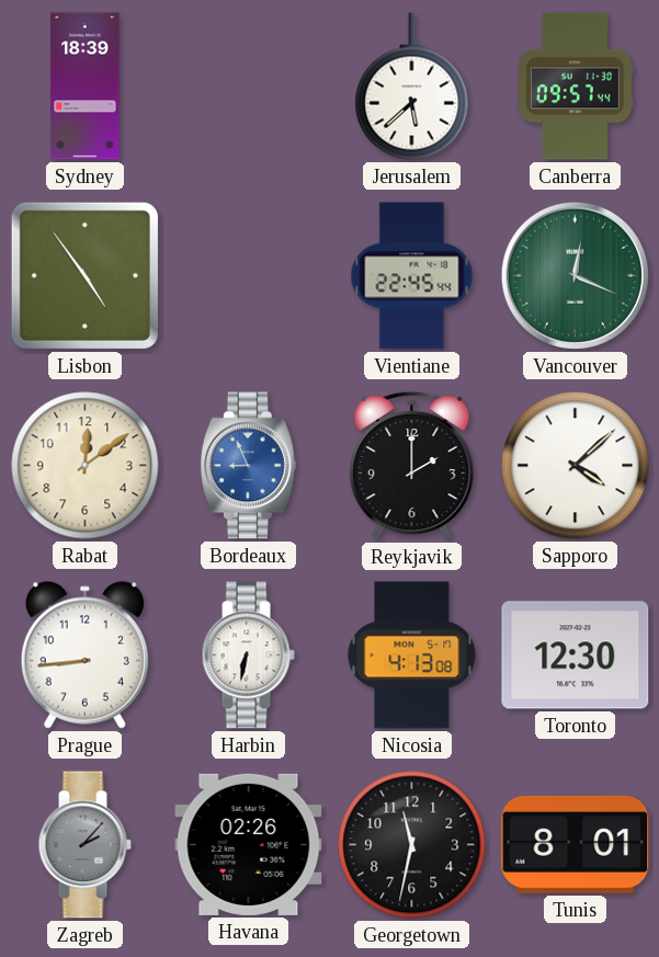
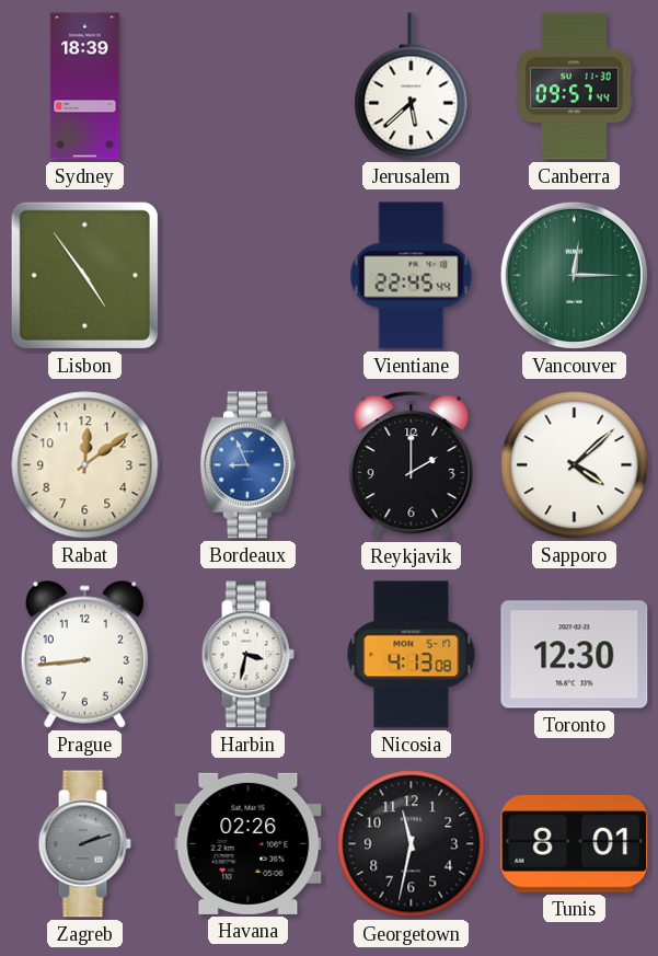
Vancouver: 12:19 -> 12:15 (574, 275)
Harbin: 6:32 -> 3:32 (247, 655)
Zagreb: 2:07 -> 2:12 (84, 844)
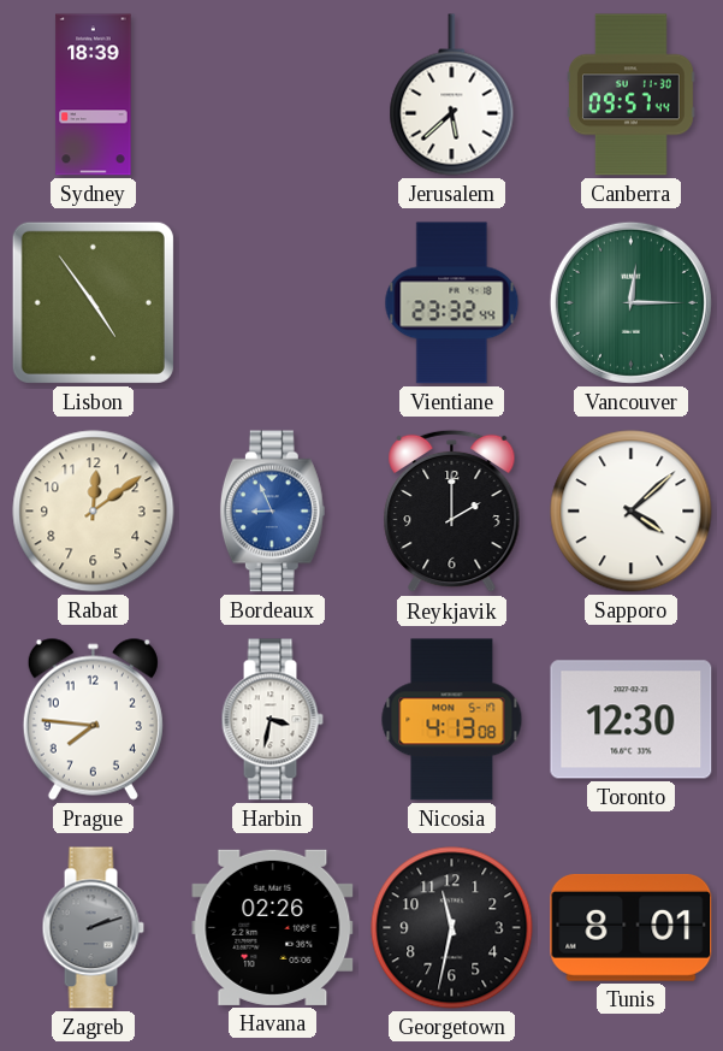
Vientiane: 22:45 -> 23:32 (452, 303)
Prague: 8:44 -> 7:46 (93, 719)
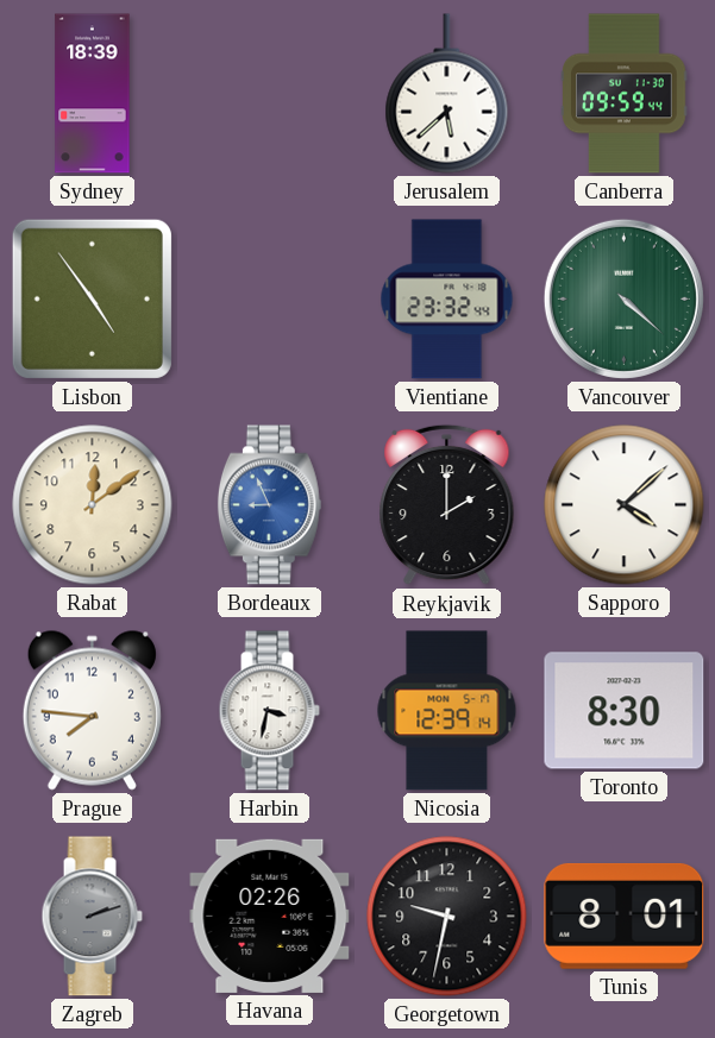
Canberra: 09:57 -> 09:59 (625, 94)
Vancouver: 12:15 -> 4:22 (623, 298)
Nicosia: 4:13 -> 12:39 (447, 711)
Toronto: 12:30 -> 8:30 (625, 711)
Georgetown: 11:32 -> 9:32 (447, 917)
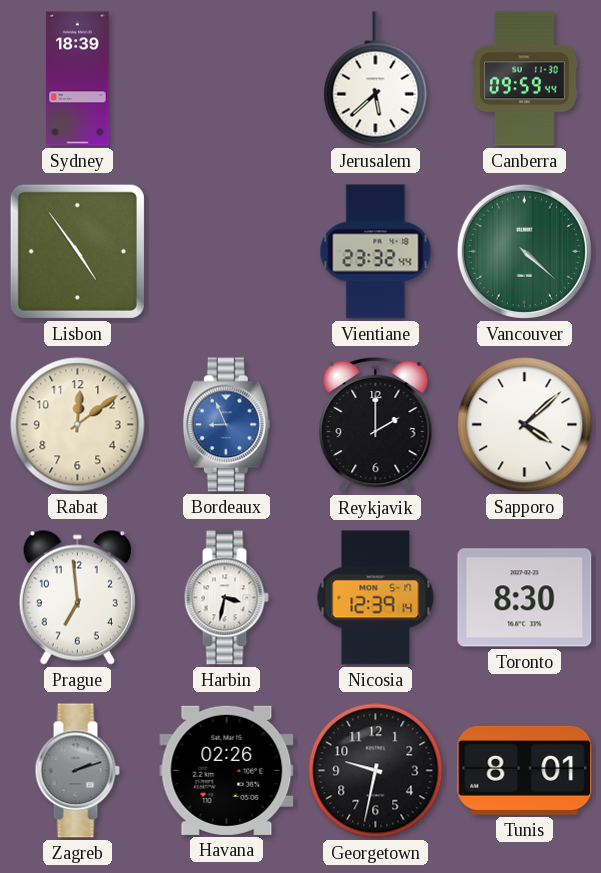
Prague: 7:46 -> 6:59 (77, 597)
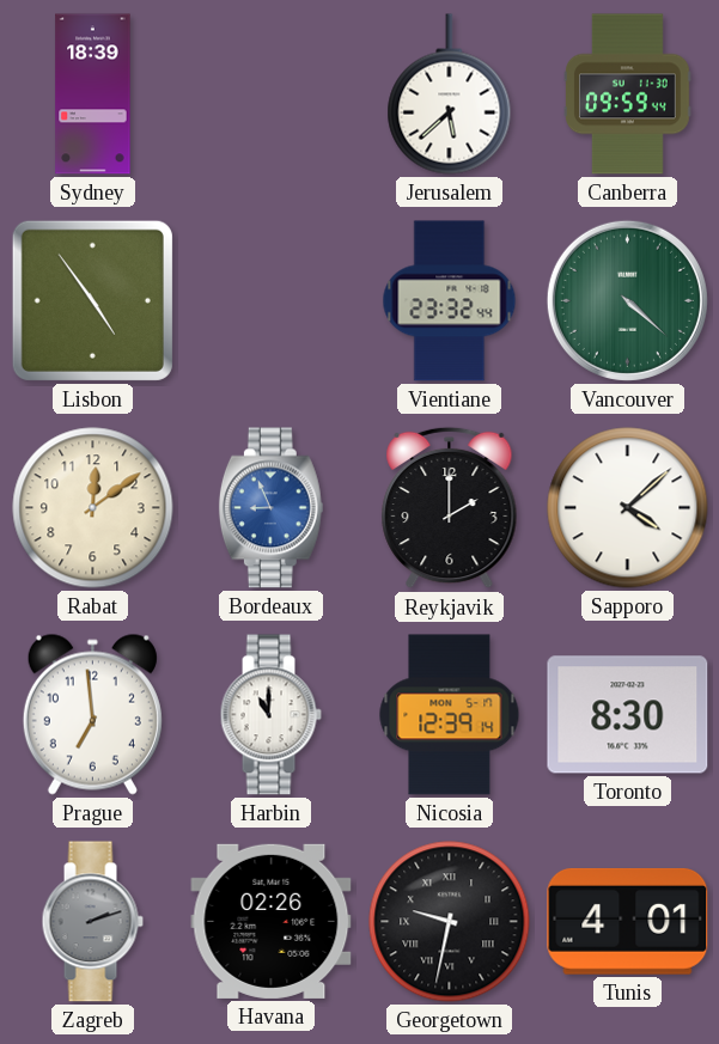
Harbin: 3:32 -> 11:00 (270, 715)
Georgetown numerals: Arabic -> Roman (450, 922)
Tunis: 8:01 -> 4:01 (628, 921)
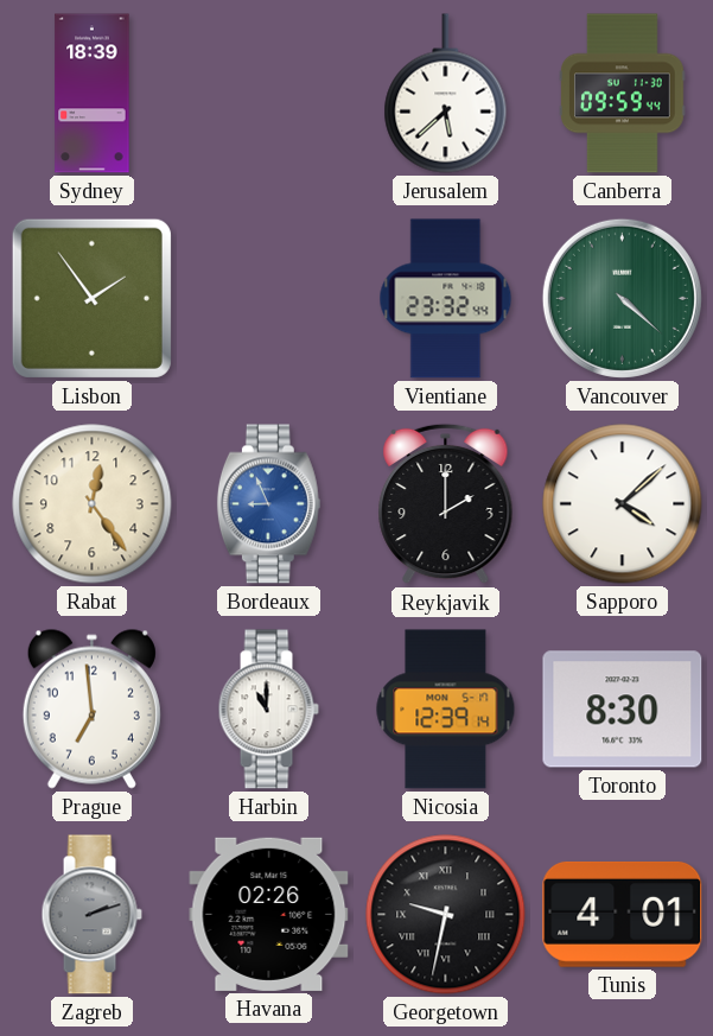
Lisbon: 4:54 -> 1:54 (91, 298)
Rabat: 12:09 -> 12:24 (93, 504)
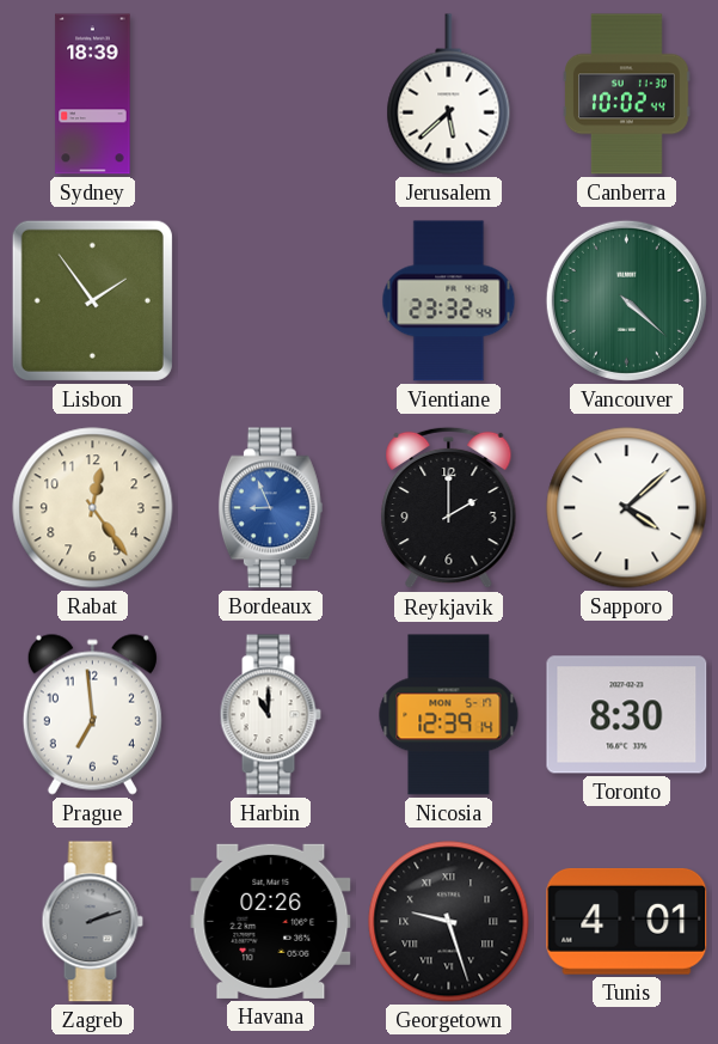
Canberra: 09:59 -> 10:02 (627, 94)
Georgetown: 9:32 -> 9:27 (449, 922)
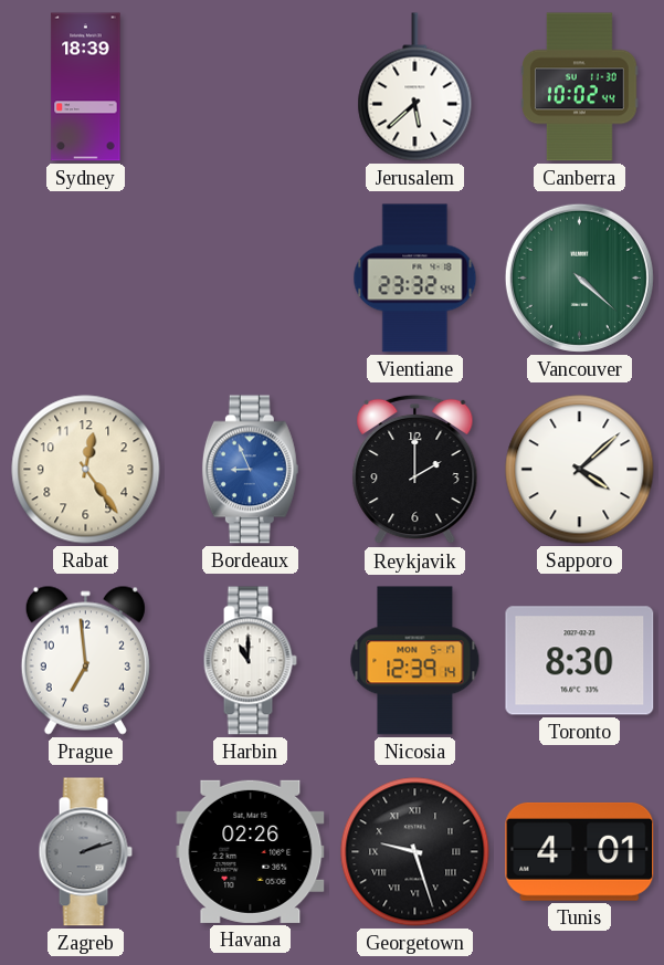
Lisbon: 1:54 -> none (92, 300)
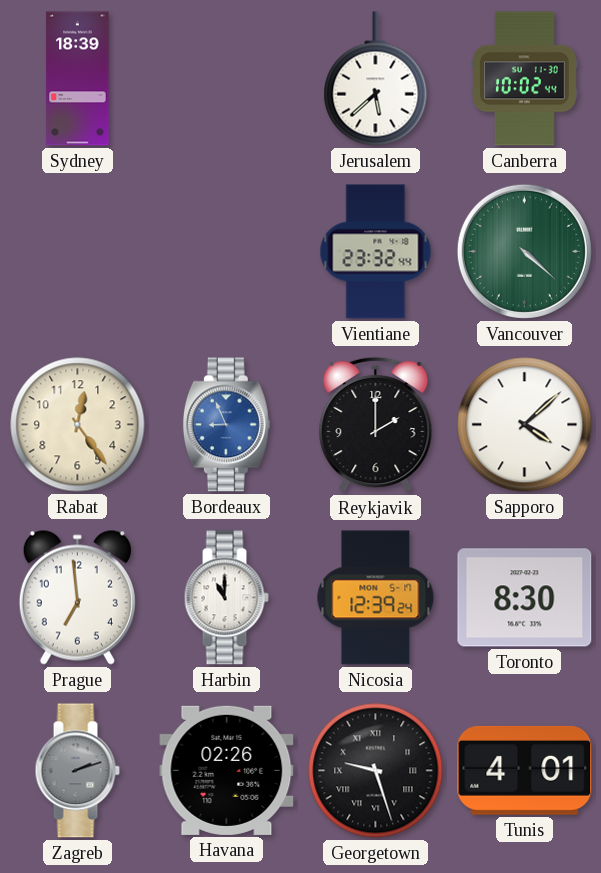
Nicosia: 12:39:14 -> 12:39:24 (376, 598)
